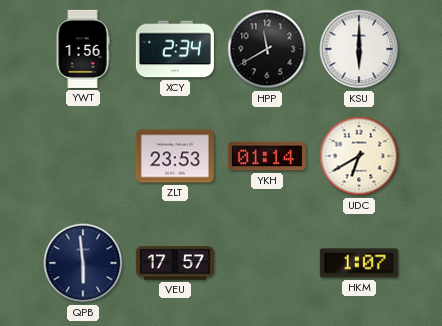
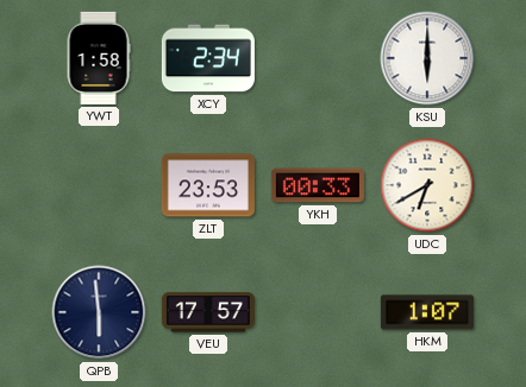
YWT: 1:56 -> 1:58 (99, 58)
HPP: 11:40 -> none (267, 49)
YKH: 01:14 -> 00:33 (318, 185)
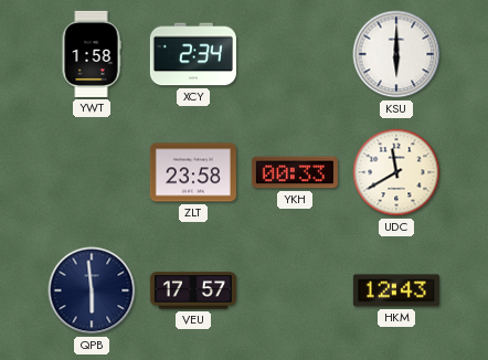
ZLT: 23:53 -> 23:58 (193, 172)
UDC: 6:40 -> 11:40 (396, 172)
HKM: 1:07 -> 12:43 (396, 290)
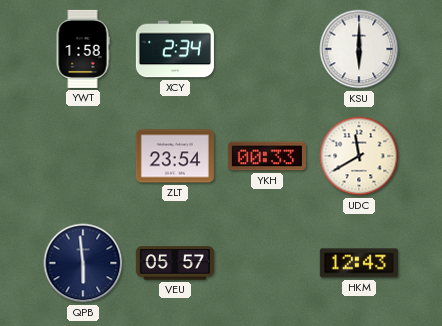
ZLT: 23:58 -> 23:54 (175, 156)
VEU: 17:57 -> 05:57 (175, 263)
